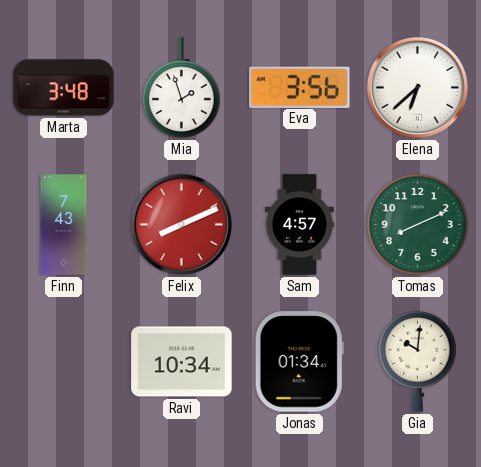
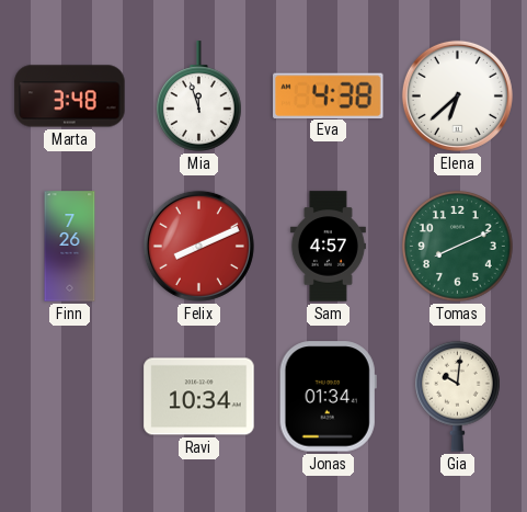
Mia: 1:57 -> 11:57 (198, 96)
Eva: 3:56 -> 4:38 (329, 95)
Finn: 7:43 -> 7:26 (70, 247)
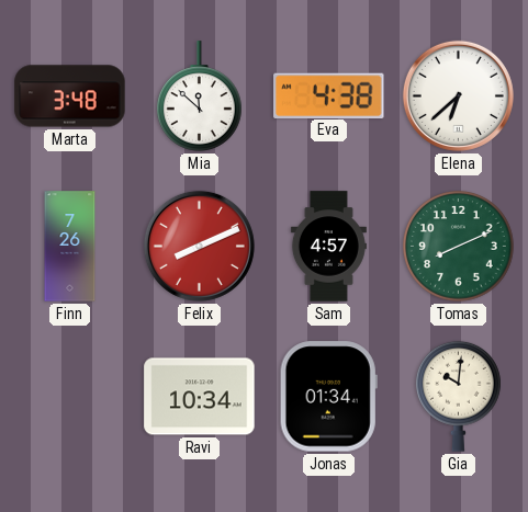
Mia: 11:57 -> 11:52 (199, 96)
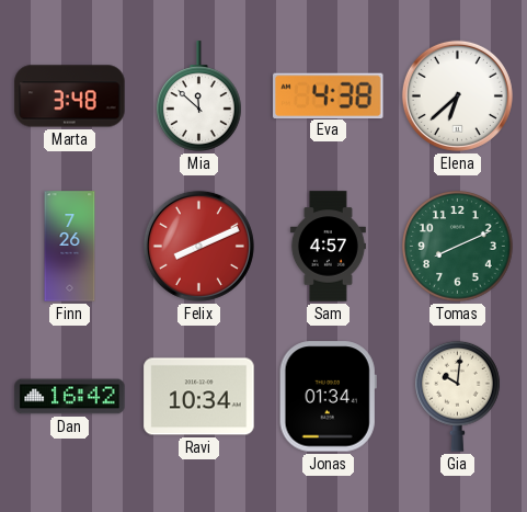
Dan: none -> 16:42 (70, 397)
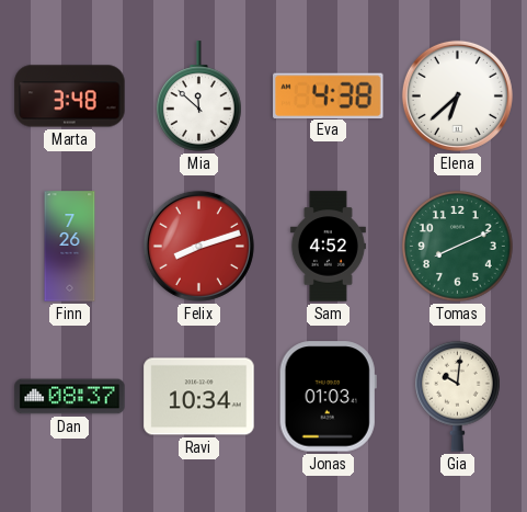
Felix: 8:11 -> 8:12 (198, 246)
Sam: 4:57 -> 4:52 (328, 247)
Dan: 16:42 -> 08:37 (70, 397)
Jonas: 01:34 -> 01:03 (328, 397)
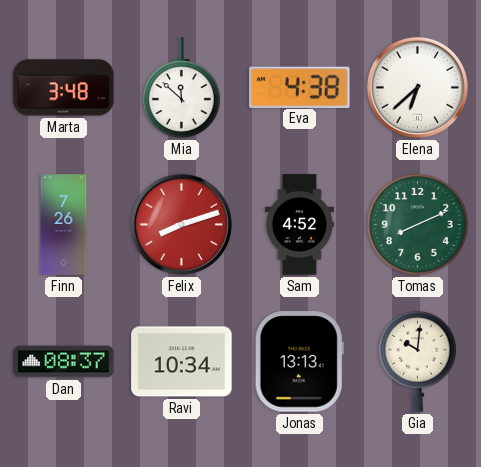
Jonas: 01:03 -> 13:13 (299, 362)
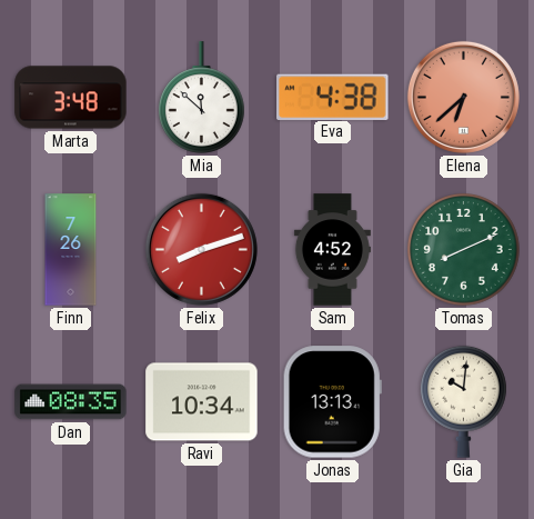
Elena dial: white -> salmon (463, 97)
Dan: 08:37 -> 08:35 (71, 402)
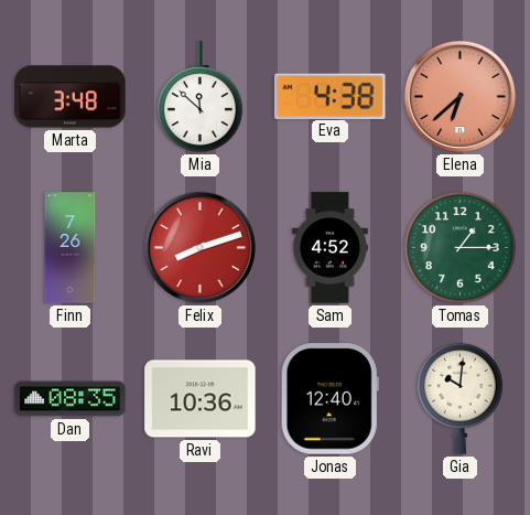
Tomas: 8:11 -> 1:15 (461, 248)
Ravi: 10:34 -> 10:36 (201, 399)
Jonas: 13:13 -> 12:40 (329, 399)
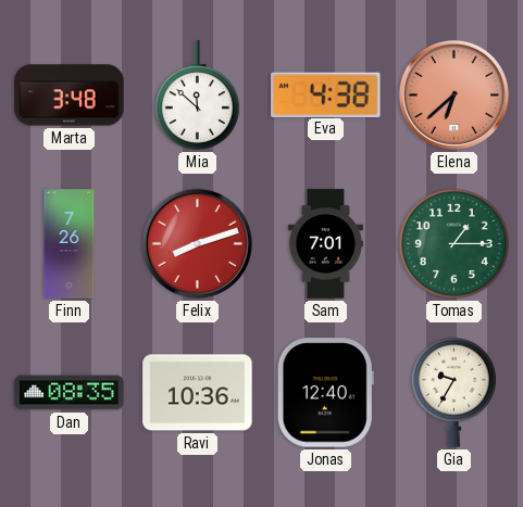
Sam: 4:52 -> 7:01 (325, 244)
Gia: 10:01 -> 9:35 (453, 392)
